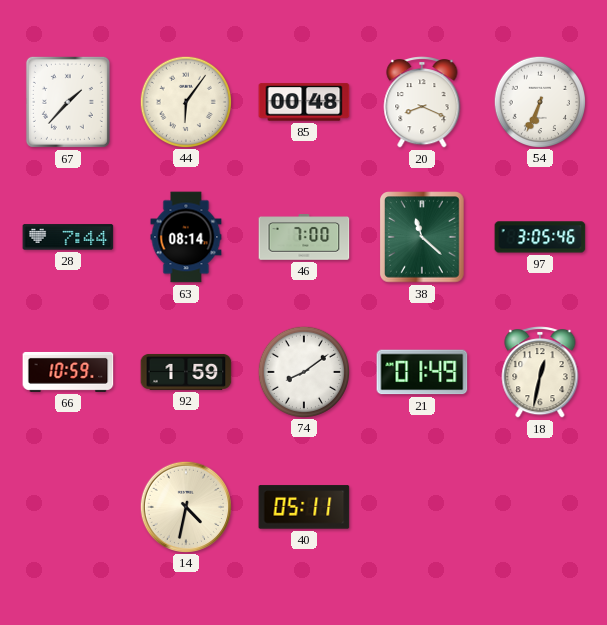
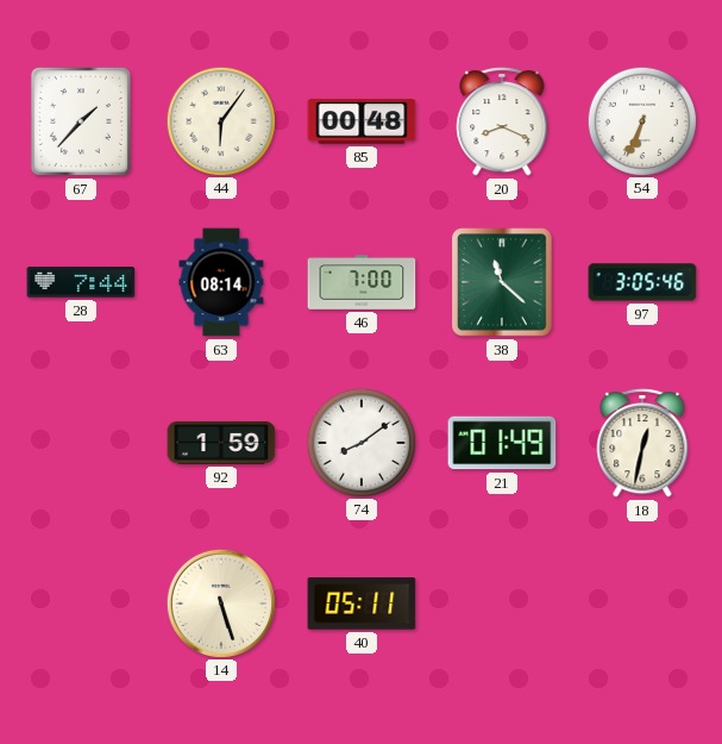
66: 10:59 -> none (68, 372)
14: 4:32 -> 5:27 (220, 602)
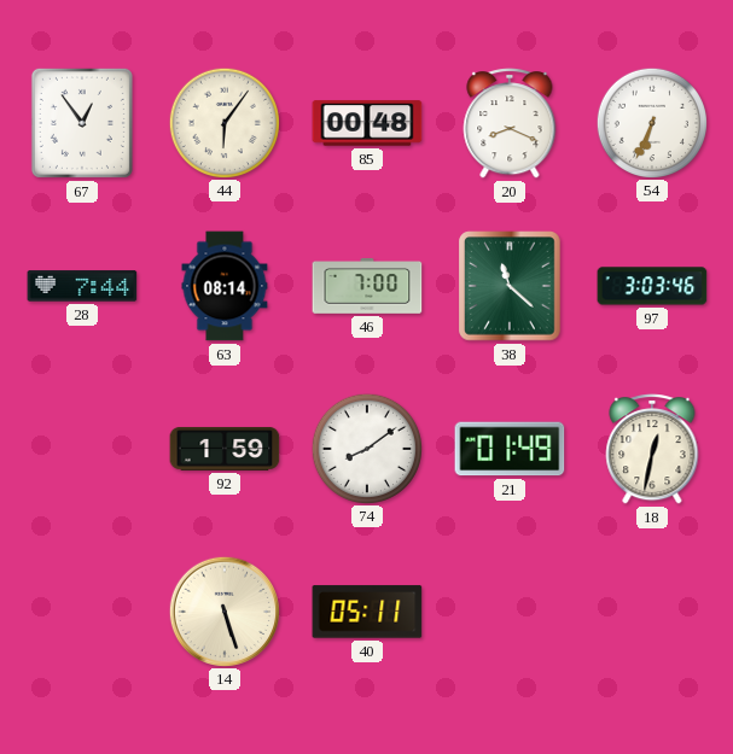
67: 1:37 -> 12:54 (82, 123)
97: 3:05 -> 3:03 (652, 286)
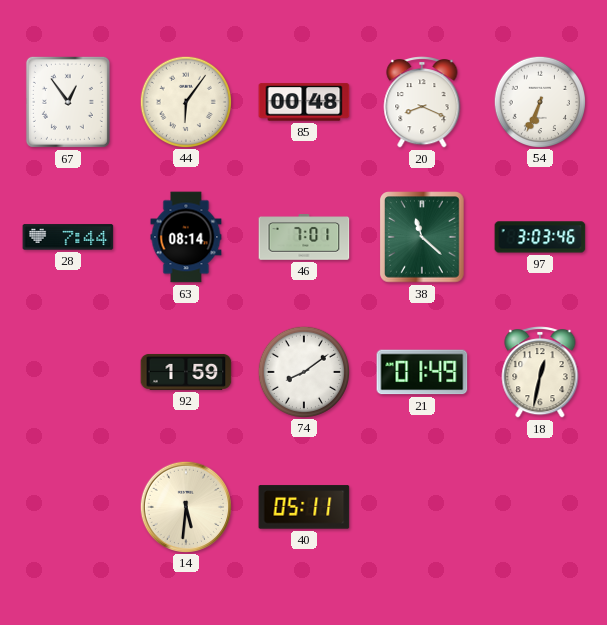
46: 7:00 -> 7:01 (304, 237)
14: 5:27 -> 5:31 (185, 506)
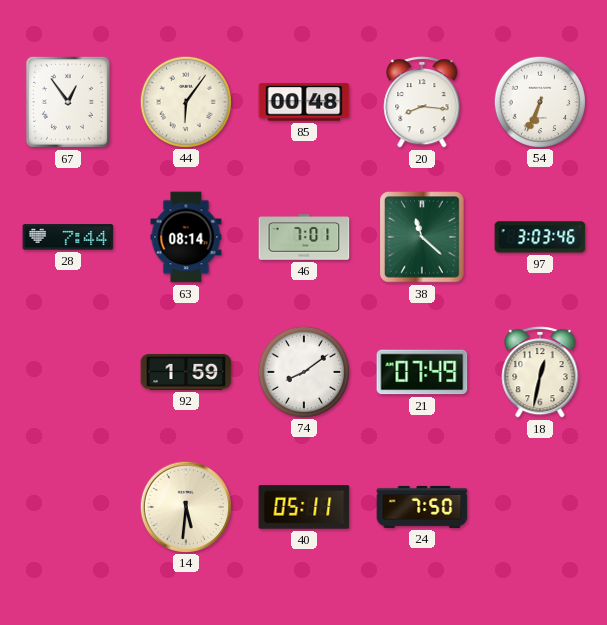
20: 8:19 -> 8:16 (422, 103)
21: 01:49 -> 07:49 (422, 372)
24: none -> 7:50 (422, 507)
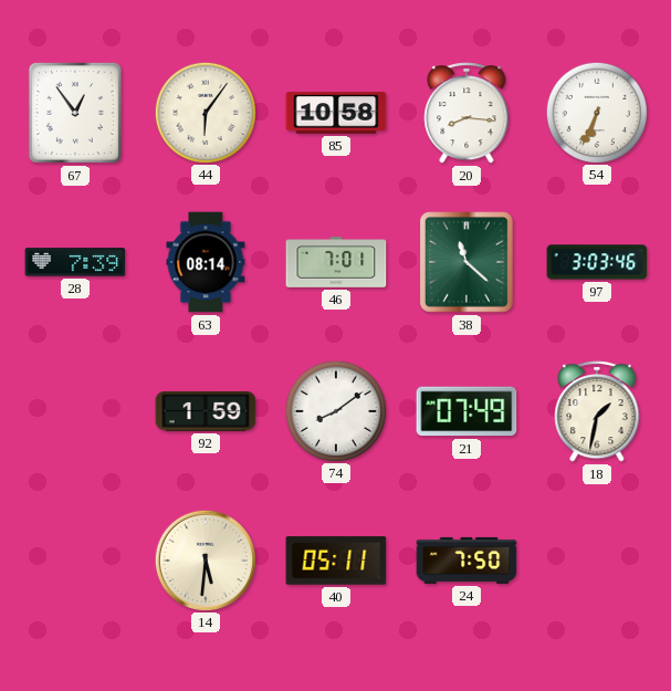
85: 00:48 -> 10:58 (336, 113)
28: 7:44 -> 7:39 (75, 262)
18: 12:32 -> 1:32 (597, 412)
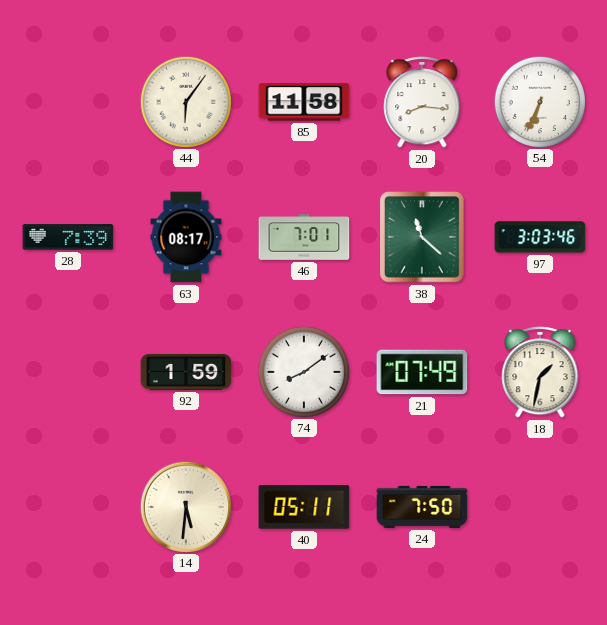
67: 12:54 -> none (75, 113)
85: 10:58 -> 11:58 (304, 102)
63: 08:14 -> 08:17 (186, 237)
